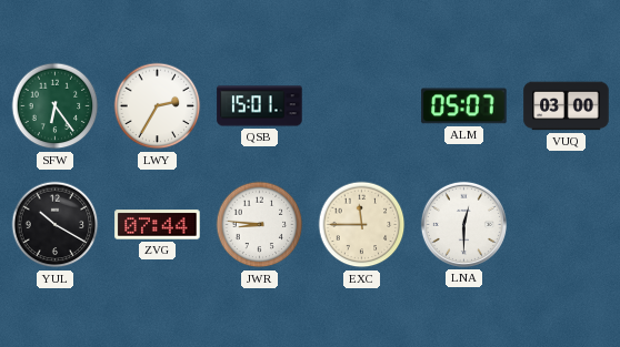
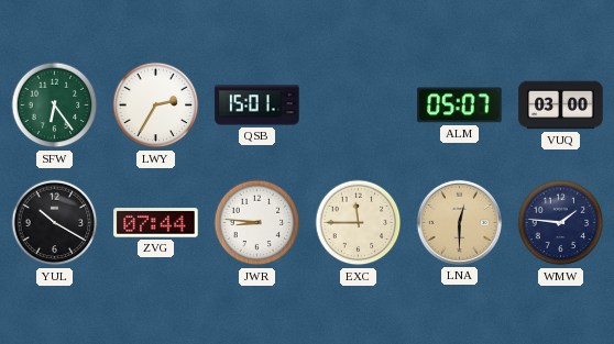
LNA dial: white -> champagne (459, 222)
WMW: none -> 1:46 (561, 223)
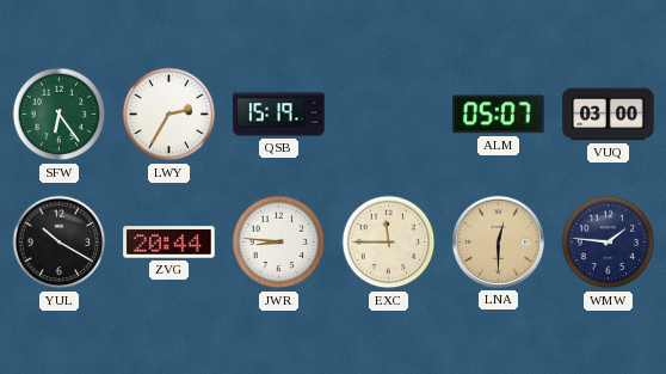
QSB: 15:01 -> 15:19 (279, 115)
ZVG: 07:44 -> 20:44 (169, 243)
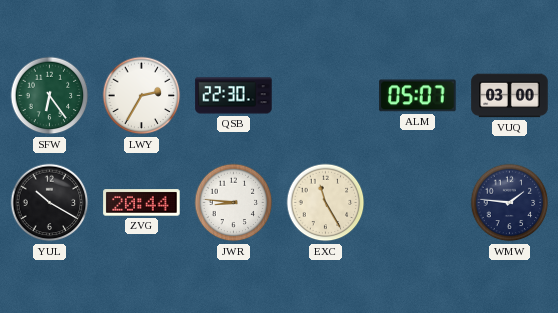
QSB: 15:19 -> 22:30 (234, 96)
EXC: 11:45 -> 11:25 (326, 203)
LNA: 12:30 -> none (498, 241)
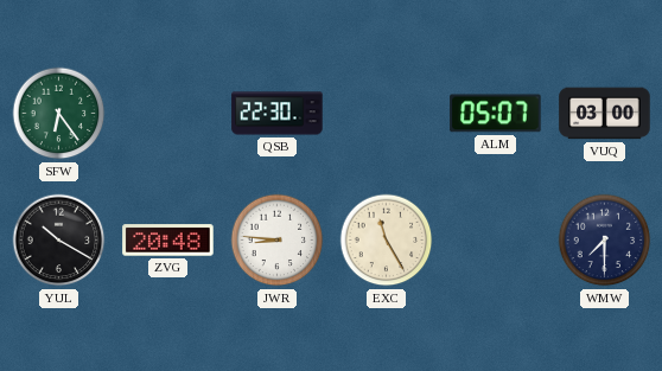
LWY: 2:35 -> none (142, 96)
ZVG: 20:44 -> 20:48 (168, 241)
WMW: 1:46 -> 7:30 (605, 241)
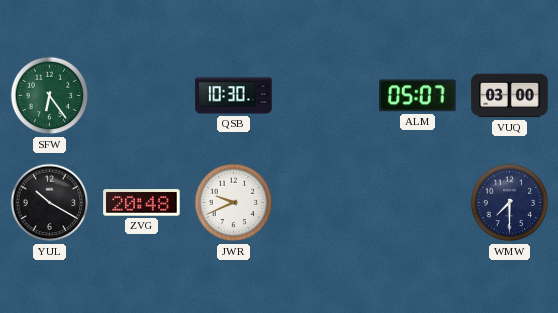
QSB: 22:30 -> 10:30 (234, 96)
JWR: 8:46 -> 9:41 (234, 203)
EXC: 11:25 -> none (387, 241)
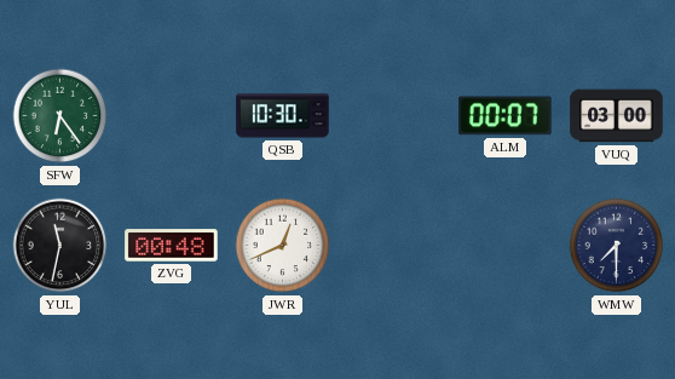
ALM: 05:07 -> 00:07 (506, 116)
YUL: 10:20 -> 11:32 (60, 246)
ZVG: 20:48 -> 00:48 (172, 246)
JWR: 9:41 -> 12:41 (283, 246)
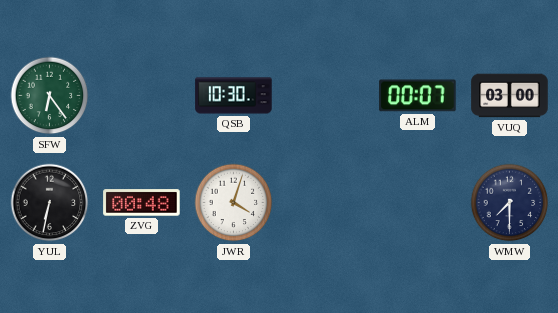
YUL: 11:32 -> 6:32 (50, 203)
JWR: 12:41 -> 4:03 (234, 203)
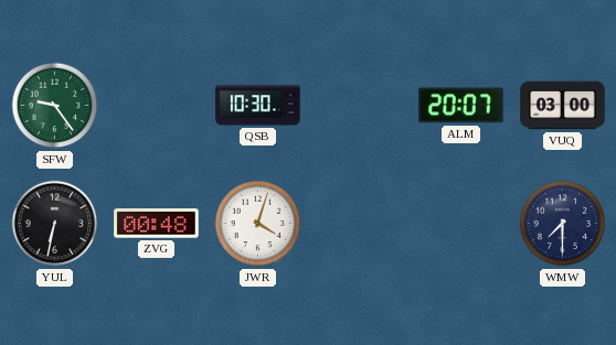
SFW: 6:24 -> 9:24 (55, 106)
ALM: 00:07 -> 20:07 (461, 106)
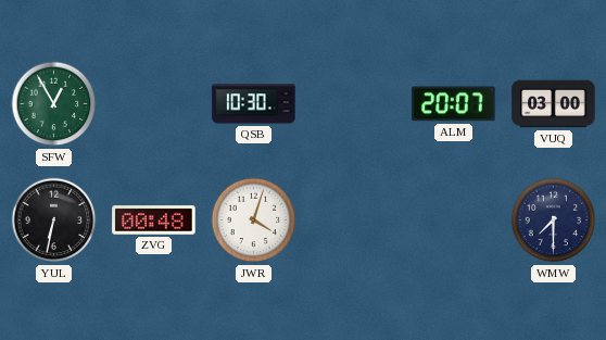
SFW: 9:24 -> 12:55 (54, 104)
